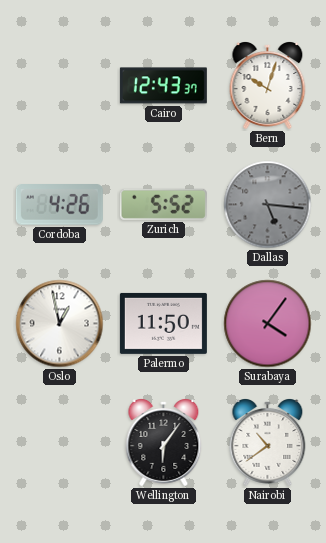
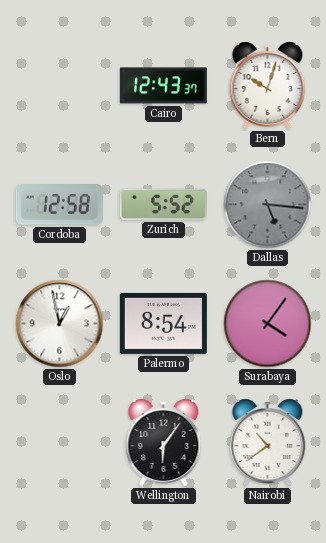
Cordoba: 4:26 -> 12:58 (59, 205)
Palermo: 11:50 -> 8:54 (163, 323)
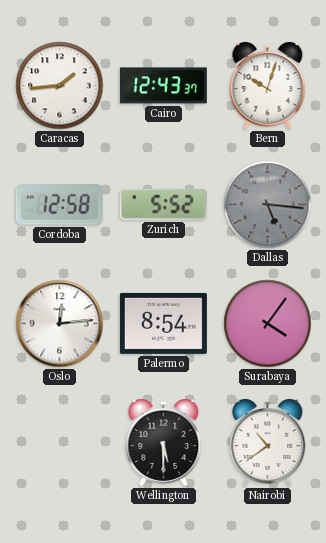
Caracas: none -> 1:44 (60, 86)
Oslo: 12:58 -> 12:14 (60, 324)
Wellington: 6:06 -> 5:30 (164, 443)
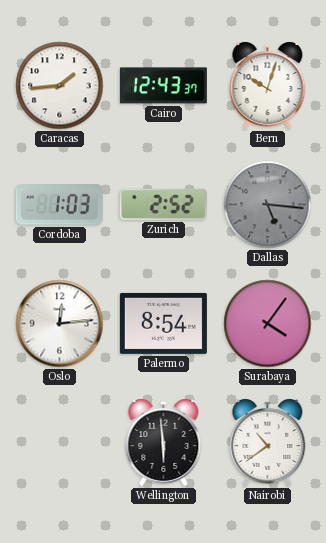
Cordoba: 12:58 -> 1:03 (59, 205)
Zurich: 5:52 -> 2:52 (163, 204)
Wellington: 5:30 -> 5:59 (164, 443)
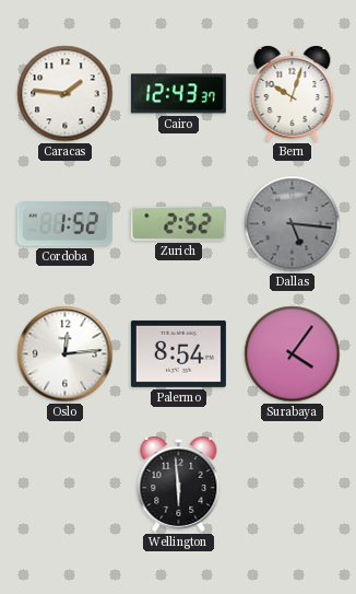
Caracas: 1:44 -> 1:46 (66, 94)
Cordoba: 1:03 -> 1:52 (64, 224)
Nairobi: 10:39 -> none (268, 443)
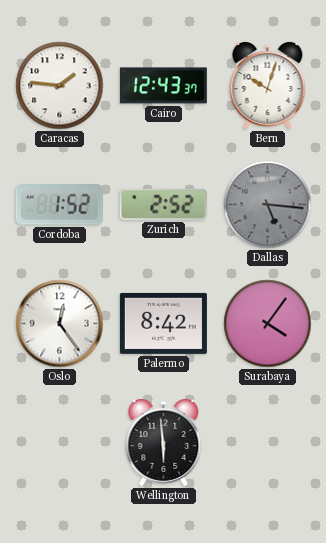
Oslo: 12:14 -> 12:24 (60, 324)
Palermo: 8:54 -> 8:42 (163, 323)
